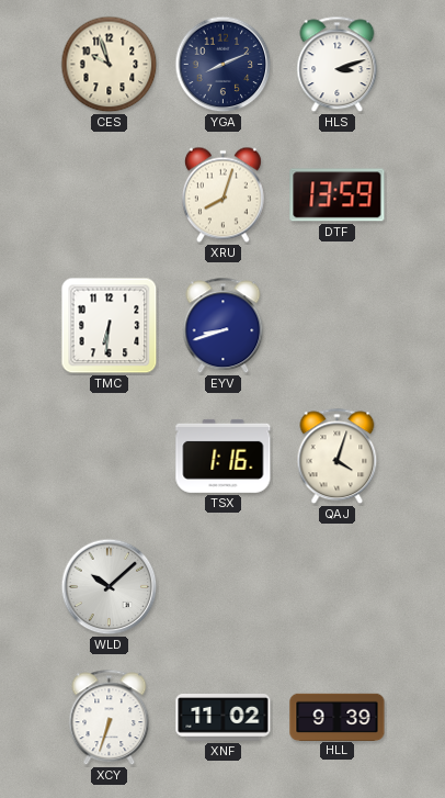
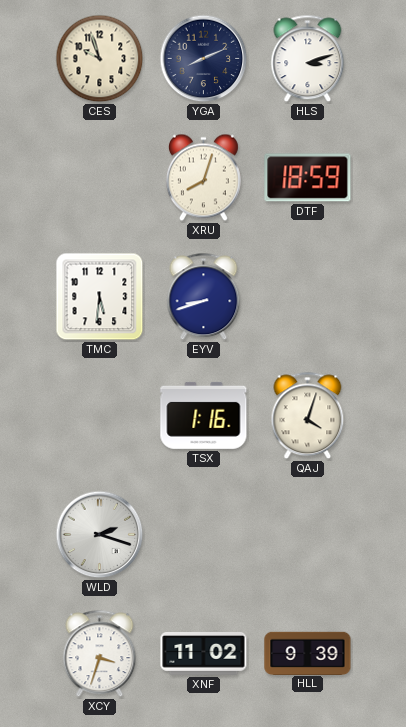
DTF: 13:59 -> 18:59 (308, 178)
TMC: 6:31 -> 5:31 (100, 297)
WLD: 10:08 -> 2:18 (100, 535)
XCY: 6:33 -> 3:33 (100, 654)
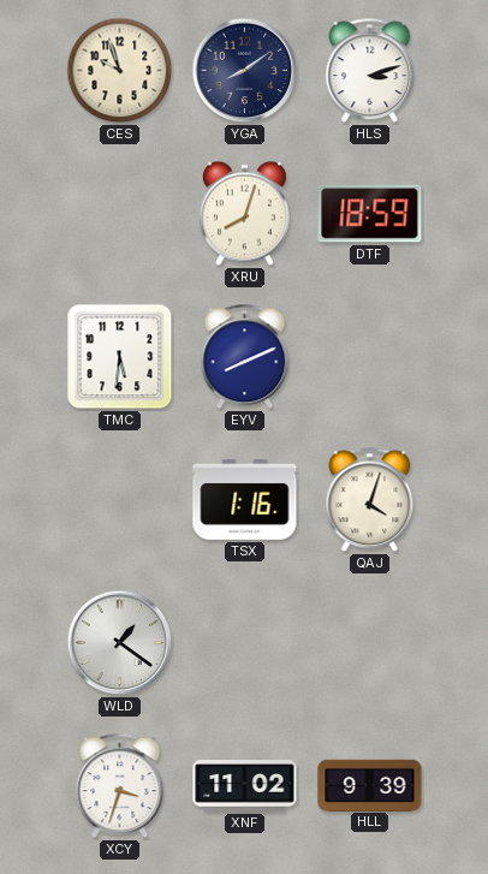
YGA: 8:11 -> 8:09 (245, 71)
EYV: 8:42 -> 8:11 (245, 357)
WLD: 2:18 -> 1:21 (120, 643)
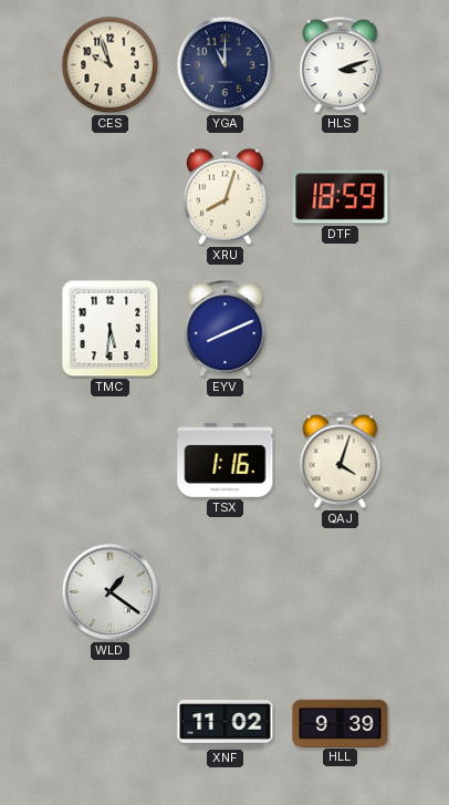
YGA: 8:09 -> 11:00 (226, 65)
XCY: 3:33 -> none (120, 786)
